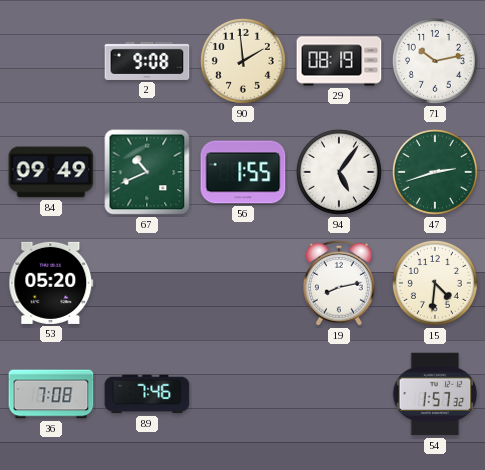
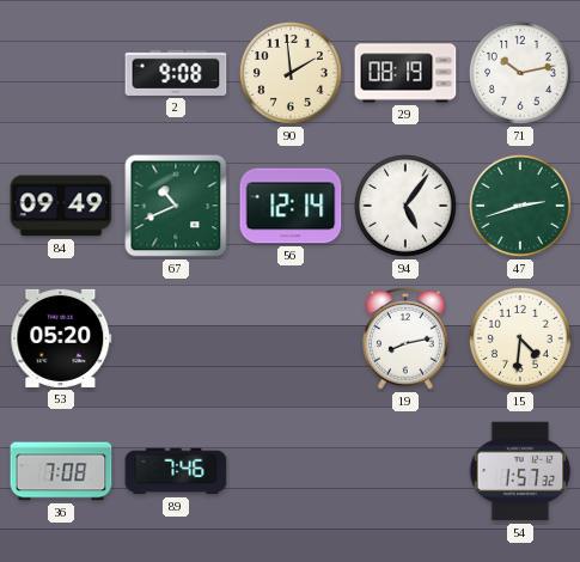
56: 1:55 -> 12:14 (291, 206)
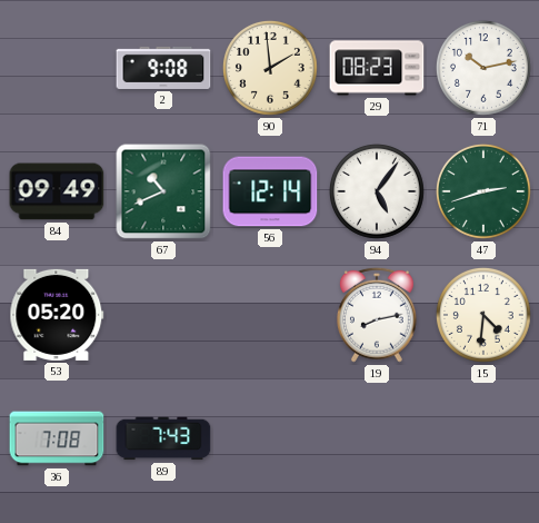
29: 08:19 -> 08:23 (377, 68)
89: 7:46 -> 7:43 (163, 438)
54: 1:57 -> none (520, 471)
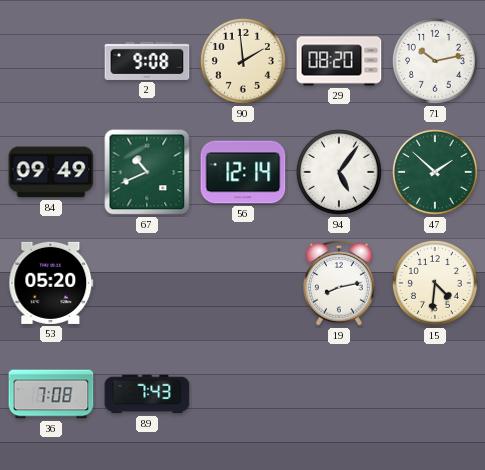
29: 08:23 -> 08:20 (339, 61)
47: 2:42 -> 1:52 (435, 172)
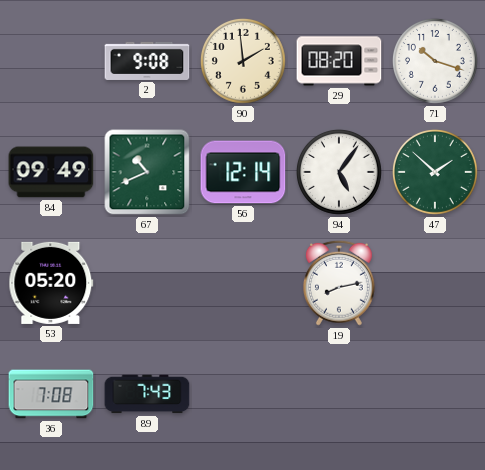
71: 10:13 -> 10:18 (435, 61)
15: 4:31 -> none (435, 283)
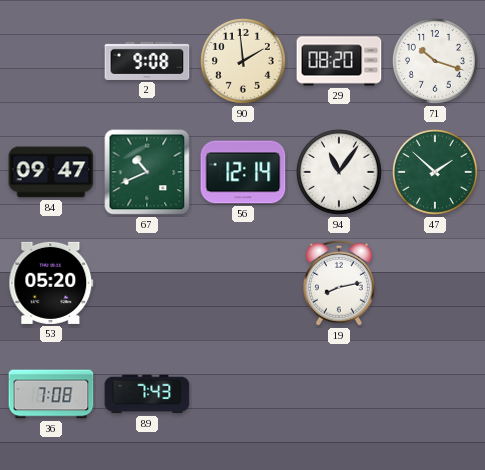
84: 09:49 -> 09:47 (51, 172)
94: 5:06 -> 11:06 (339, 172)
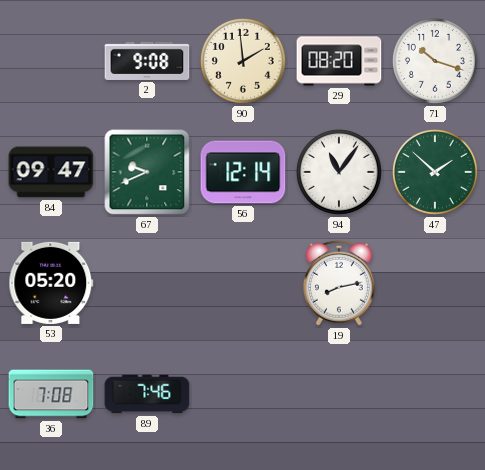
67: 10:41 -> 9:41 (147, 172)
89: 7:43 -> 7:46 (147, 394)
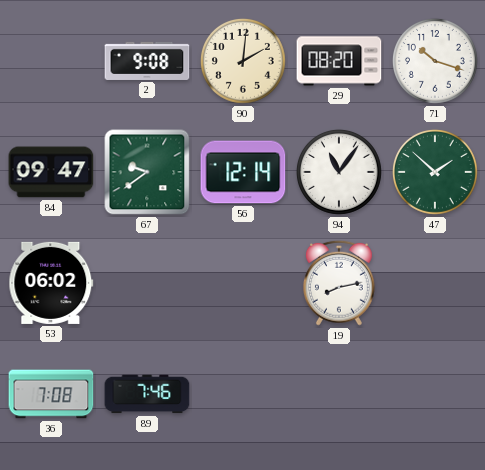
90: 1:59 -> 2:01 (243, 61)
67: 9:41 -> 9:39 (147, 172)
53: 05:20 -> 06:02 (51, 283)
